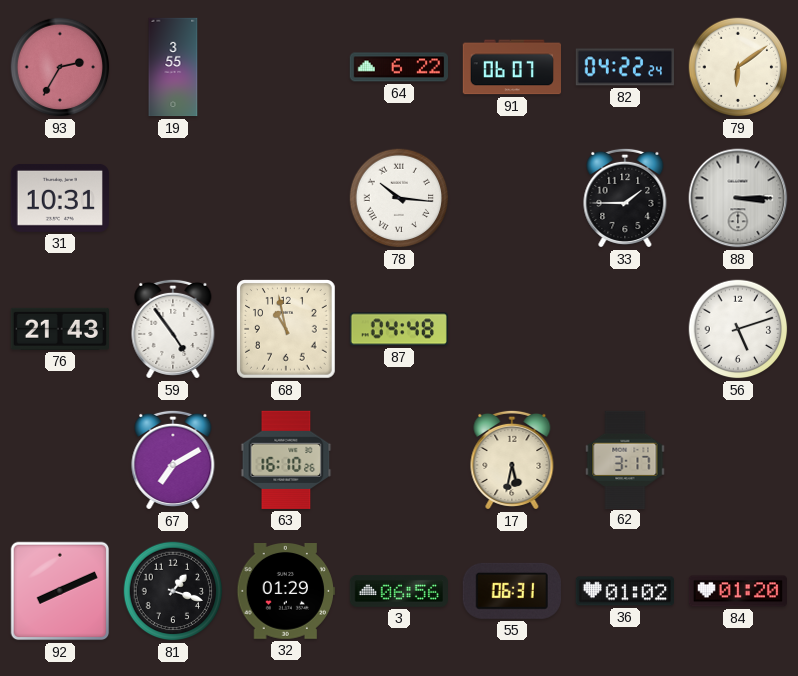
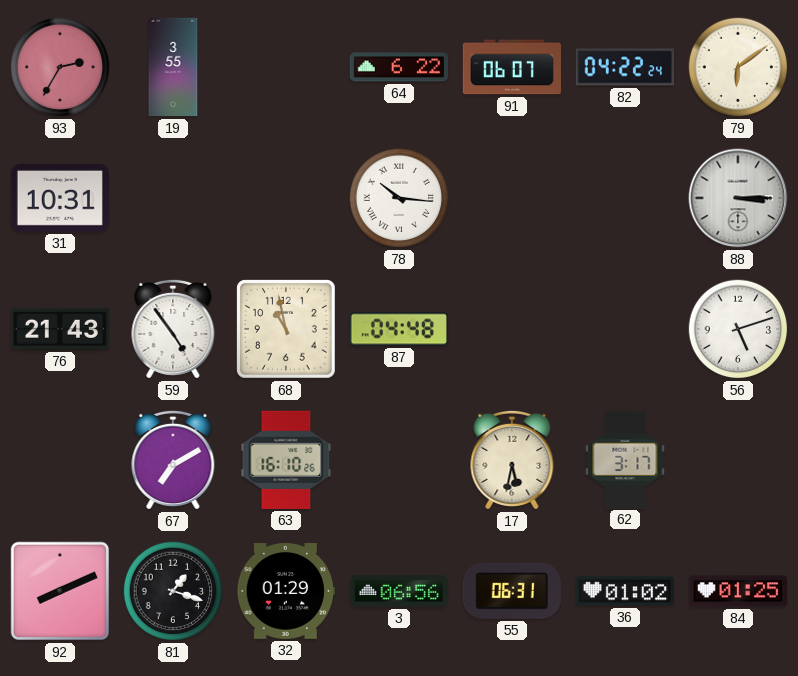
33: 1:45 -> none (625, 198)
84: 01:20 -> 01:25 (738, 591)
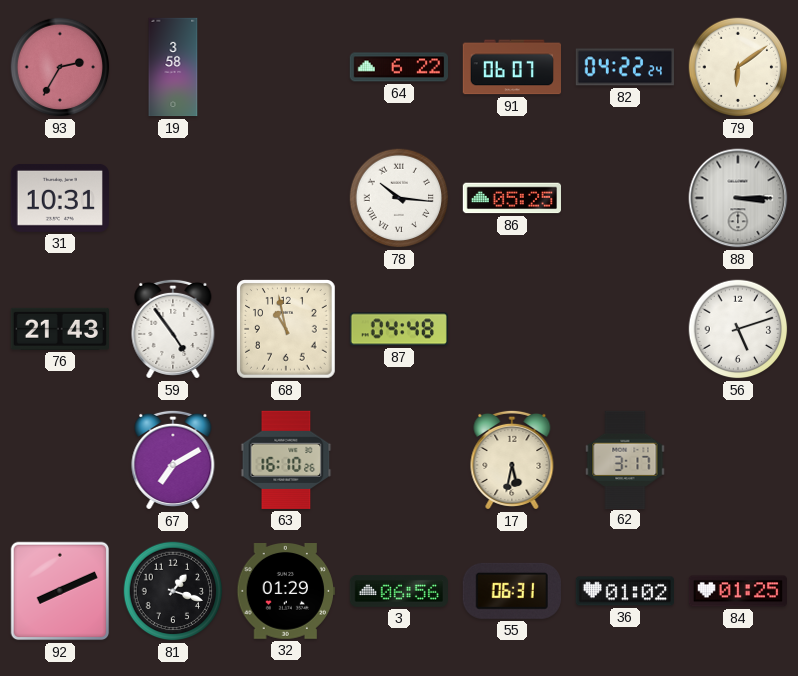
19: 3:55 -> 3:58 (173, 67)
86: none -> 05:25 (511, 198)
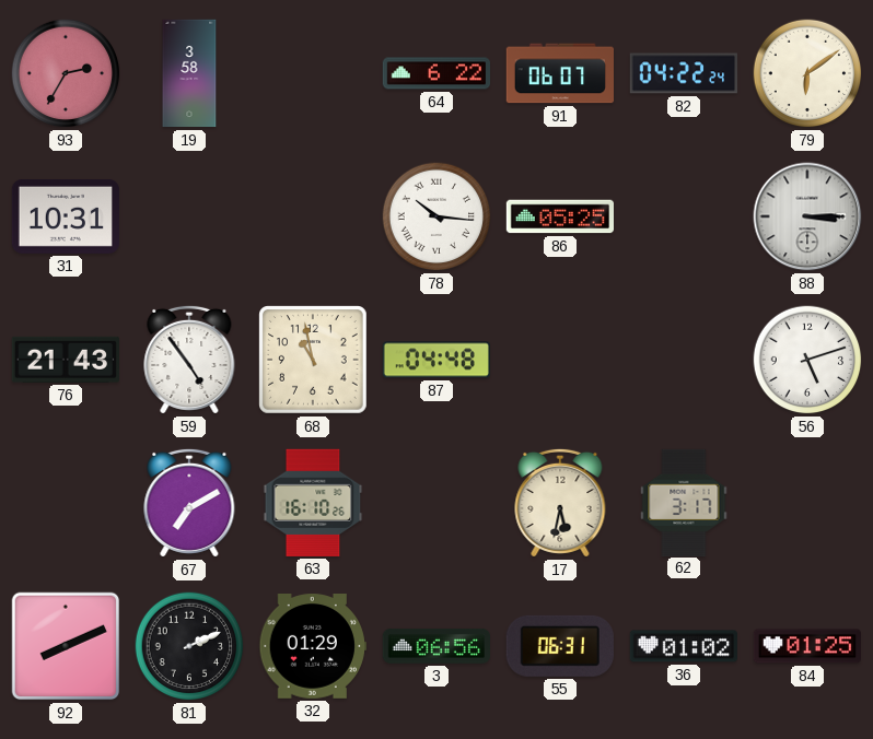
81: 1:18 -> 2:11 (189, 646)
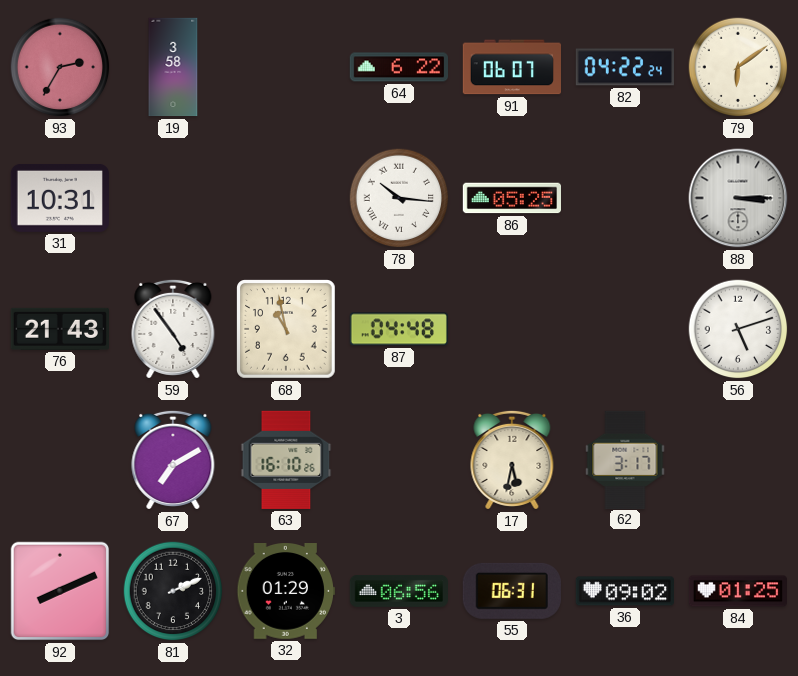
36: 01:02 -> 09:02 (625, 591)
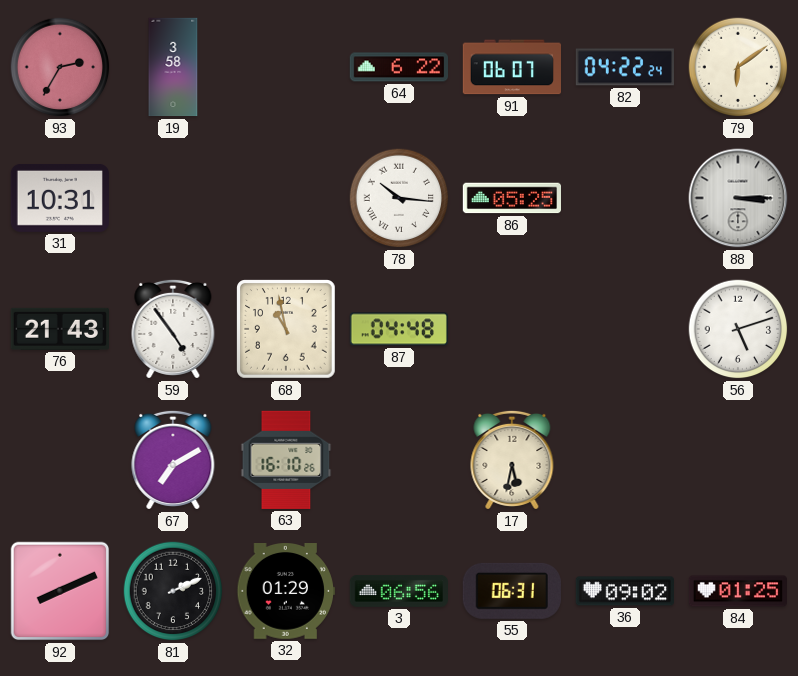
62: 3:17 -> none (625, 459)
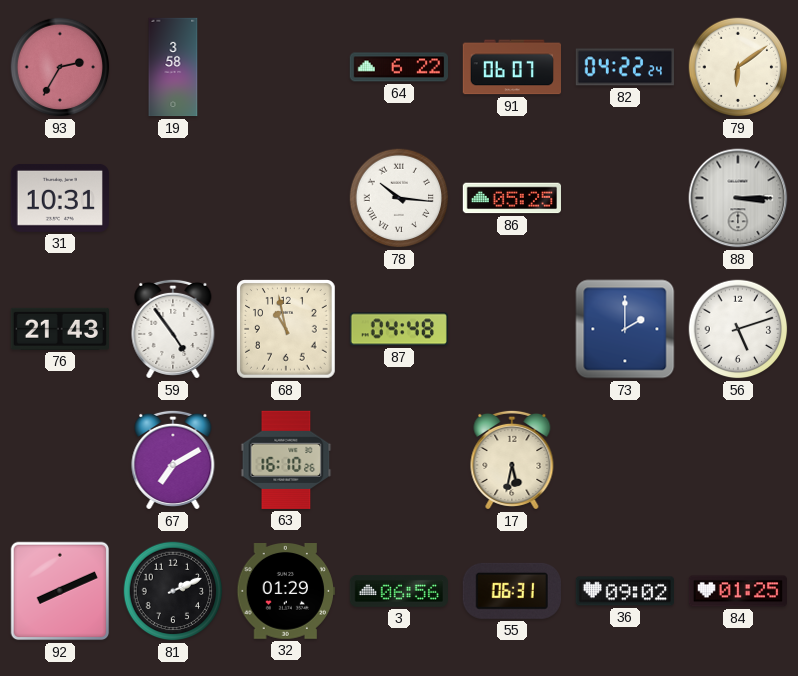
73: none -> 2:00 (625, 329)
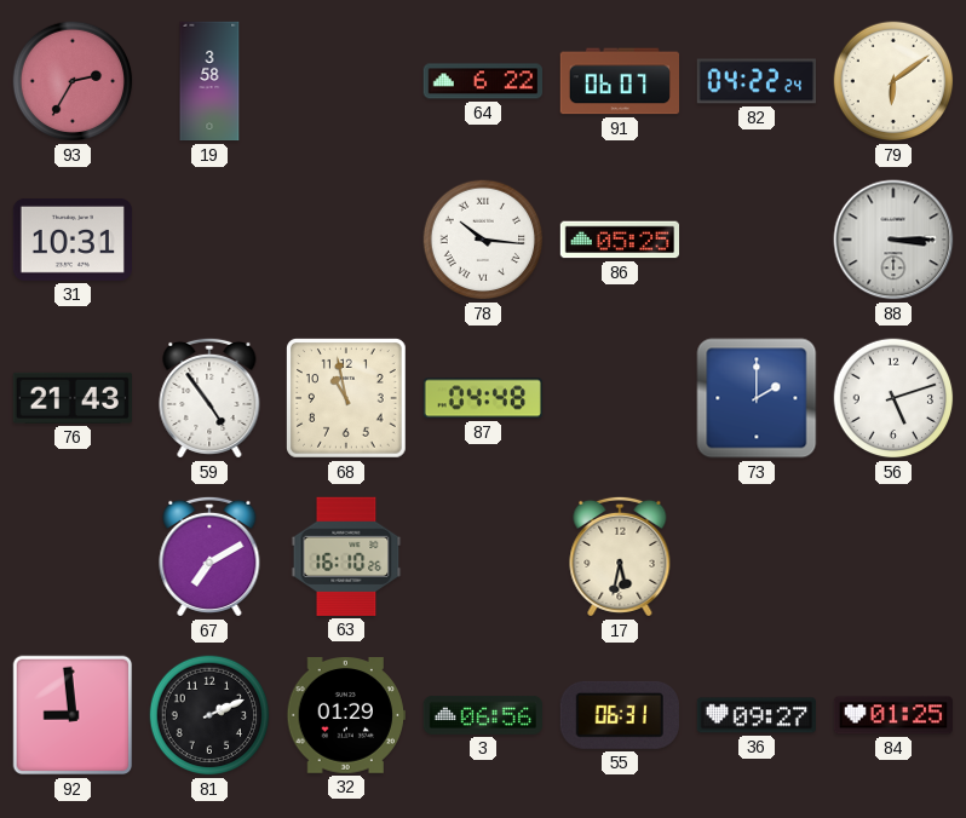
92: 8:11 -> 8:59 (73, 715)
36: 09:02 -> 09:27 (757, 715)
